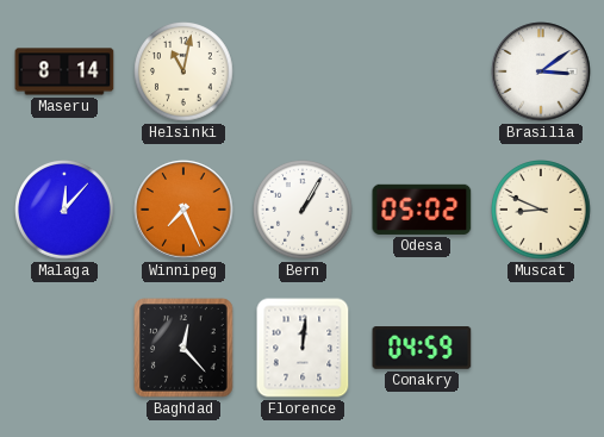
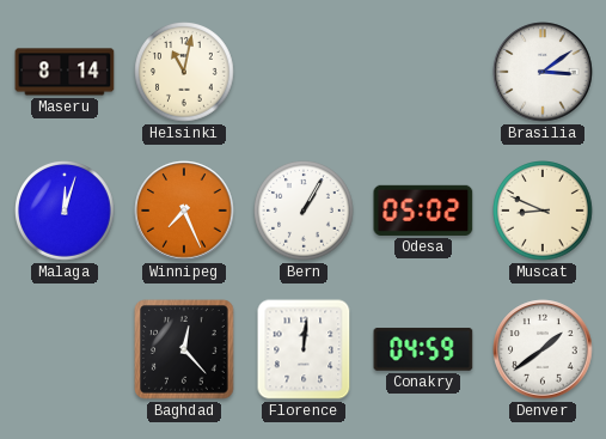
Malaga: 12:07 -> 12:03 (66, 212)
Denver: none -> 1:39 (543, 349)
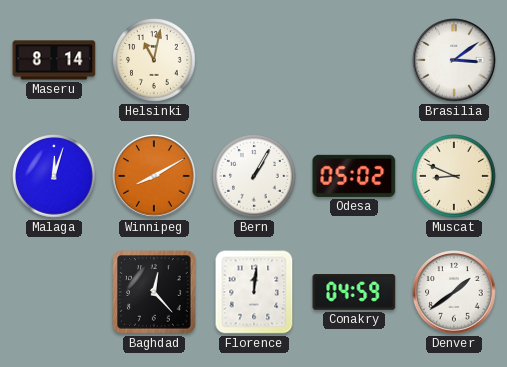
Winnipeg: 7:26 -> 8:10 (154, 176)
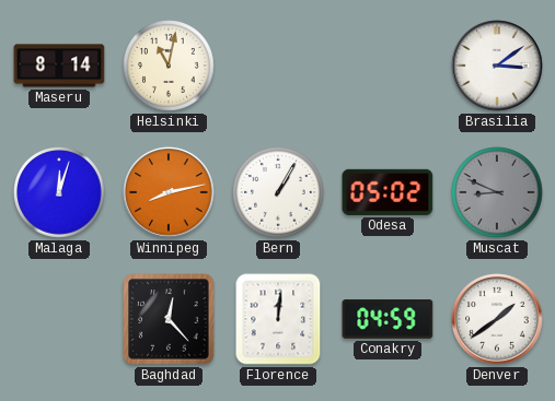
Winnipeg: 8:10 -> 8:13 (169, 192)
Muscat dial: cream -> grey (498, 193)
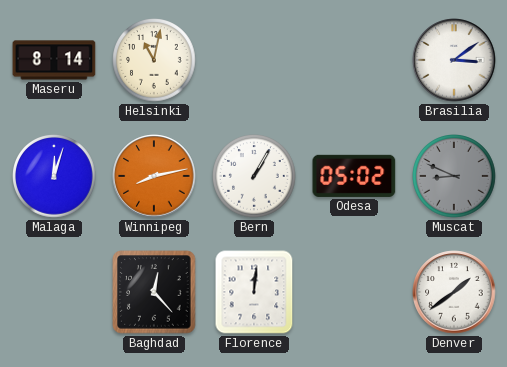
Conakry: 04:59 -> none (388, 319)
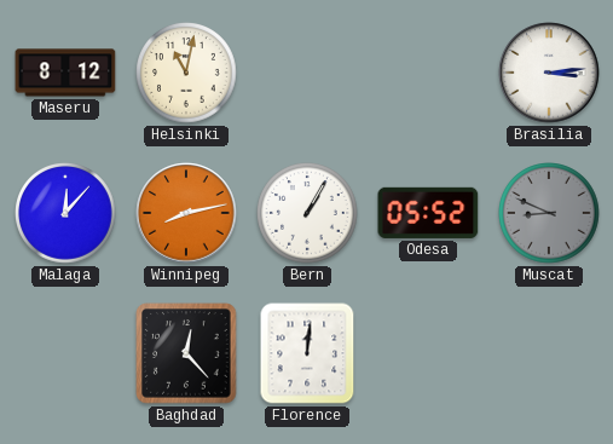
Maseru: 8:14 -> 8:12 (65, 73)
Brasilia: 3:09 -> 3:14 (549, 73)
Malaga: 12:03 -> 12:07 (66, 214)
Odesa: 05:02 -> 05:52 (428, 213)
Denver: 1:39 -> none (454, 292)
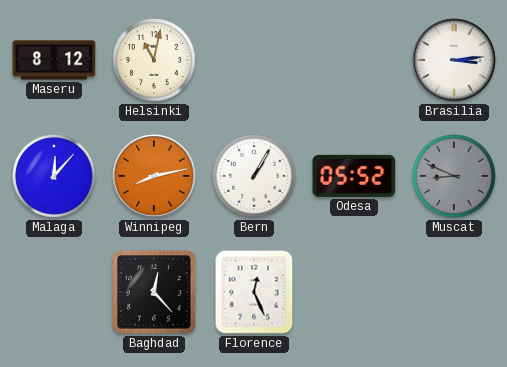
Florence: 12:01 -> 12:26 (254, 292)
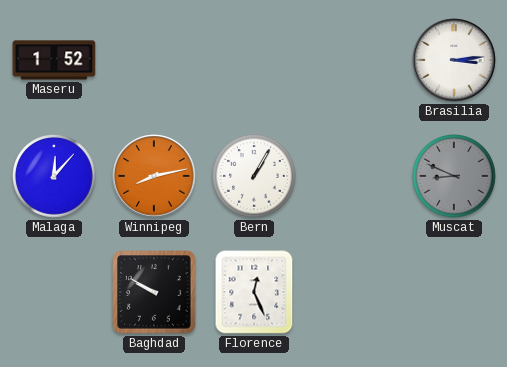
Maseru: 8:12 -> 1:52 (54, 60)
Helsinki: 11:02 -> none (155, 61)
Odesa: 05:52 -> none (354, 176)
Baghdad: 12:23 -> 9:50 (154, 292)
